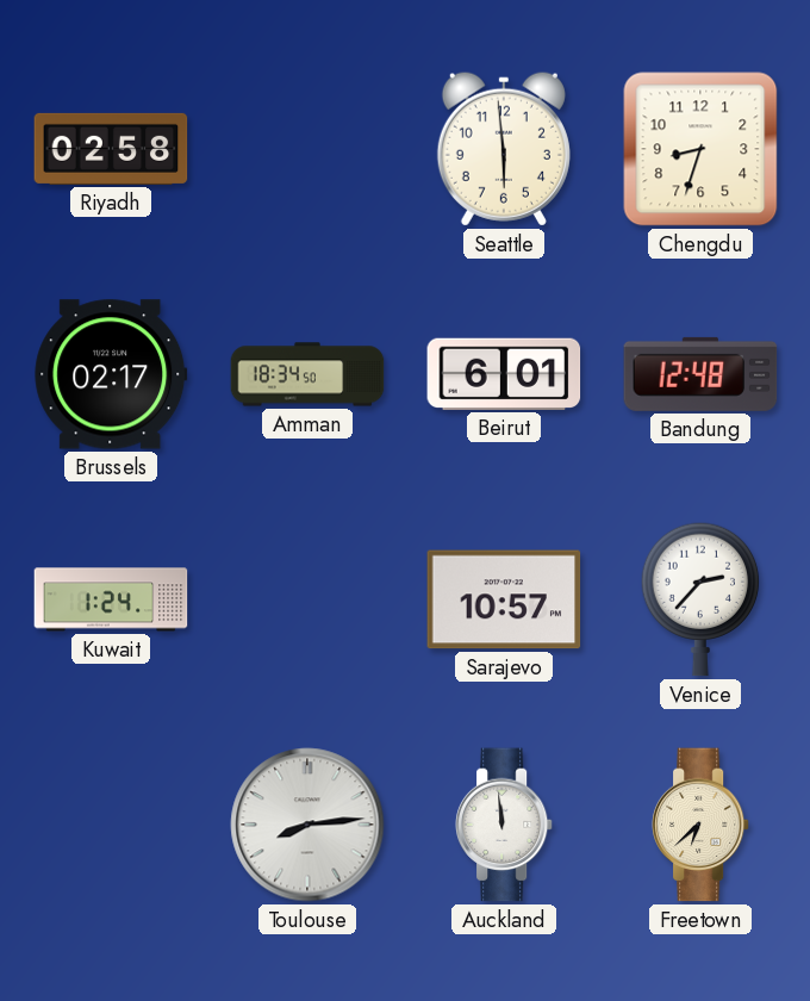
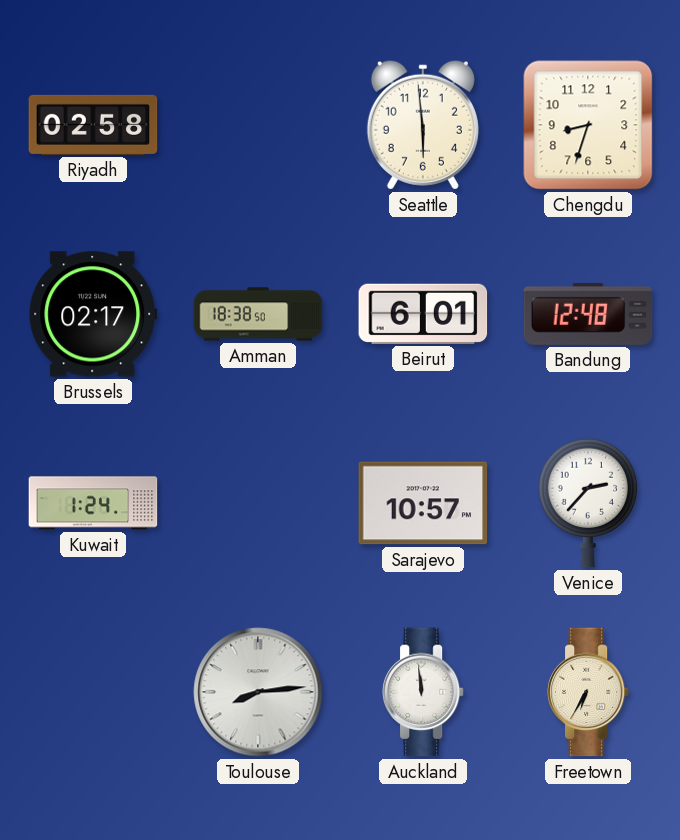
Amman: 18:34 -> 18:38 (258, 314)
Freetown: 6:38 -> 6:35 (588, 692)
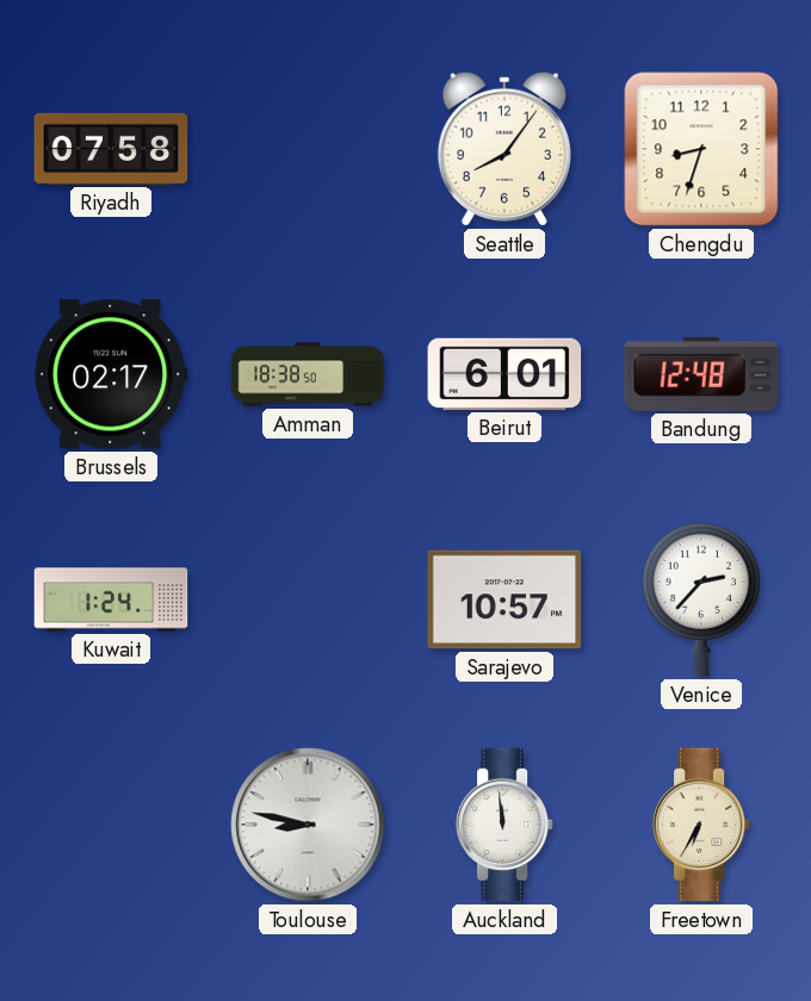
Riyadh: 02:58 -> 07:58 (111, 149)
Seattle: 5:59 -> 8:06 (504, 149)
Toulouse: 8:14 -> 8:47 (308, 825)
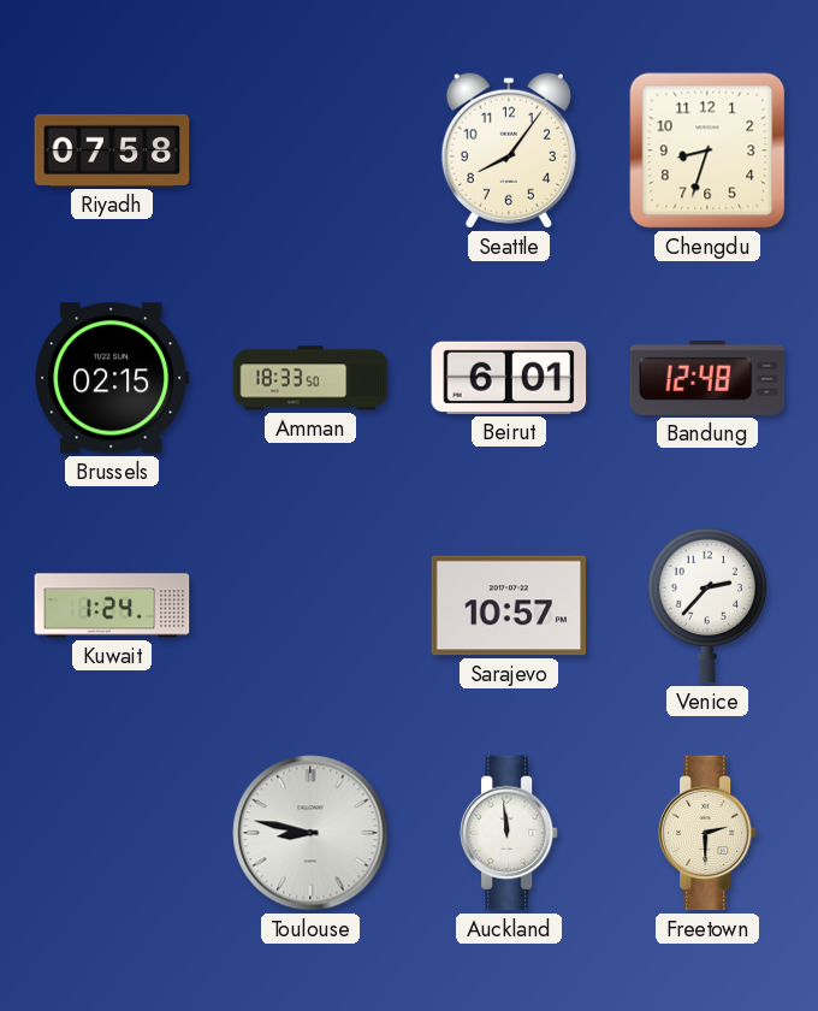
Brussels: 02:17 -> 02:15 (112, 378)
Amman: 18:38 -> 18:33 (310, 378)
Freetown: 6:35 -> 2:30 (707, 833)
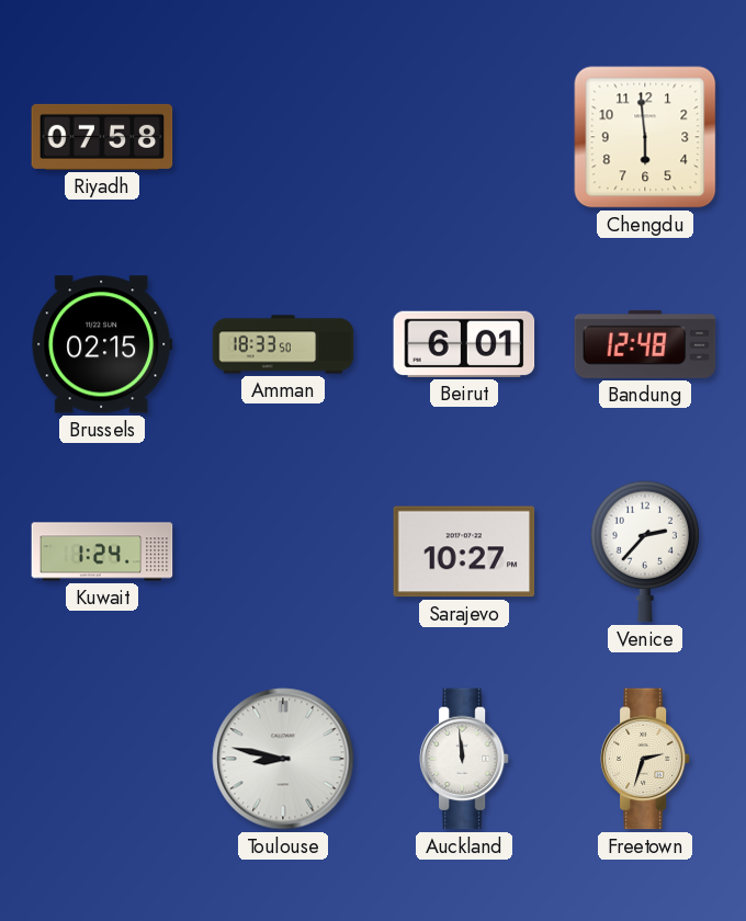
Seattle: 8:06 -> none (509, 150)
Chengdu: 8:33 -> 5:59 (645, 137)
Sarajevo: 10:57 -> 10:27 (464, 552)
Freetown: 2:30 -> 2:33 (645, 759)
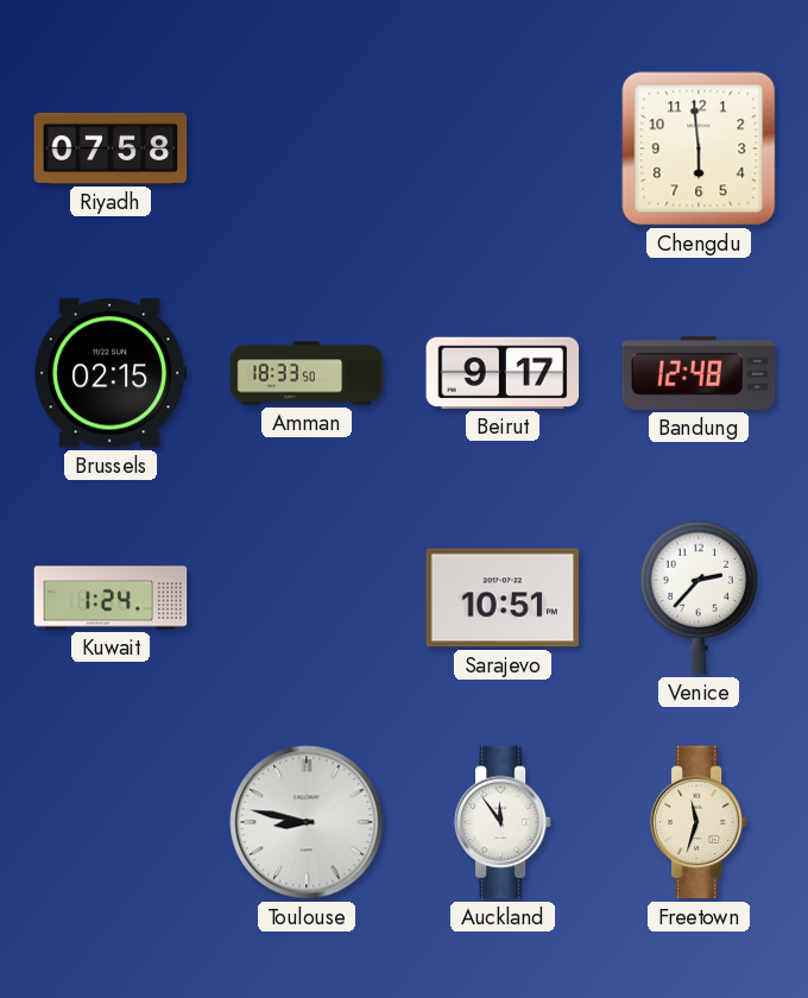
Beirut: 6:01 -> 9:17 (503, 373)
Sarajevo: 10:27 -> 10:51 (503, 598)
Auckland: 11:59 -> 11:54 (503, 822)
Freetown: 2:33 -> 11:33 (699, 822)
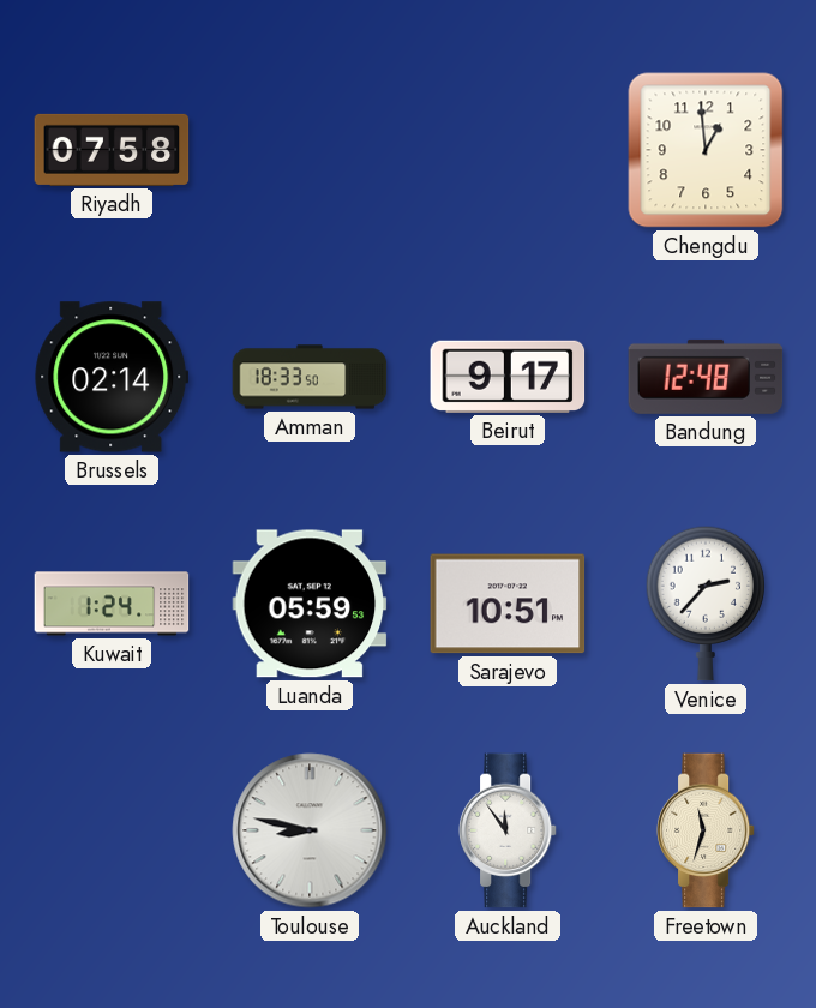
Chengdu: 5:59 -> 12:59 (706, 150)
Brussels: 02:15 -> 02:14 (112, 377)
Luanda: none -> 05:59 (310, 604)
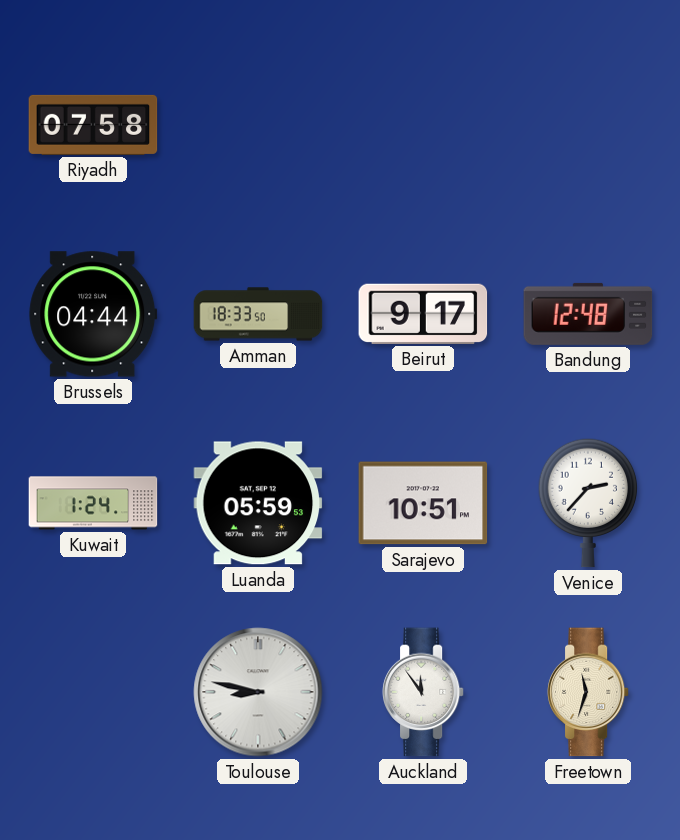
Chengdu: 12:59 -> none (706, 150)
Brussels: 02:14 -> 04:44 (93, 314)
